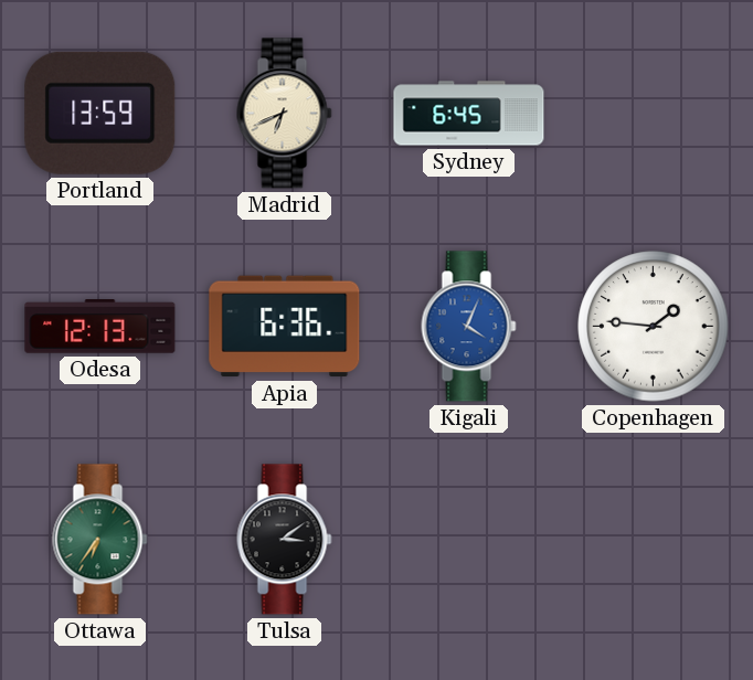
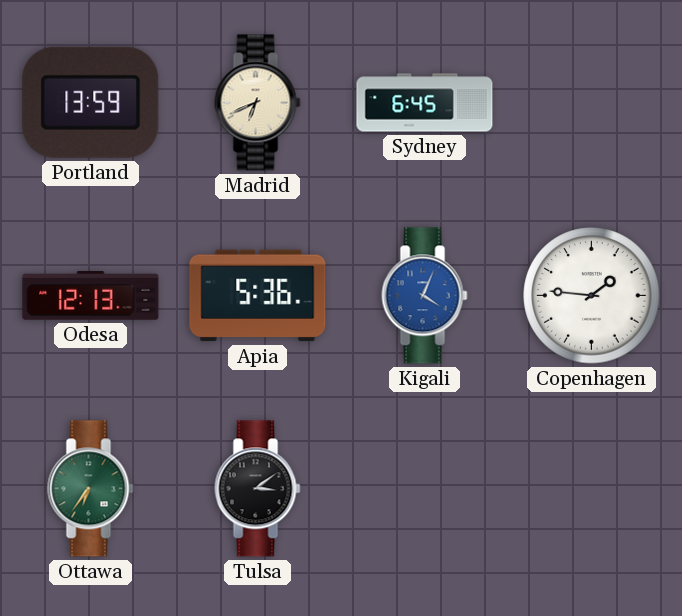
Apia: 6:36 -> 5:36 (258, 296)
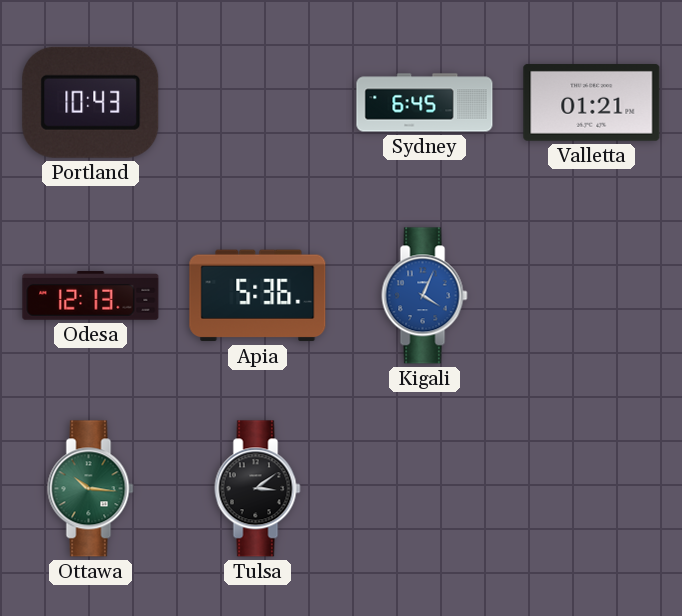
Portland: 13:59 -> 10:43 (91, 102)
Madrid: 6:41 -> none (258, 103)
Valletta: none -> 01:21 (592, 102)
Copenhagen: 1:46 -> none (592, 296)
Ottawa: 6:36 -> 10:16 (91, 489)
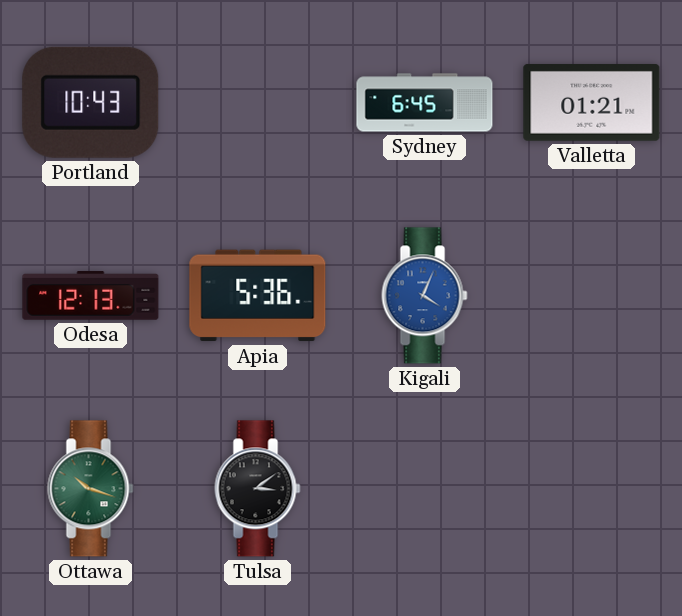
Ottawa: 10:16 -> 10:18 (91, 489)
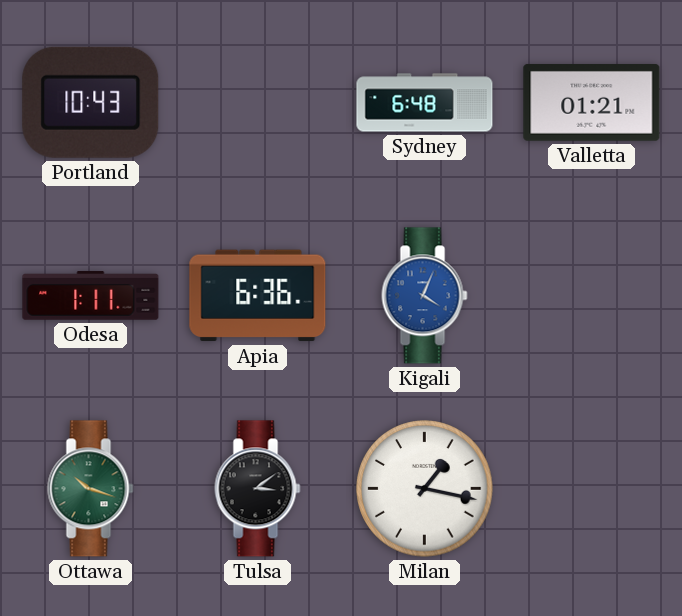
Sydney: 6:45 -> 6:48 (425, 103)
Odesa: 12:13 -> 1:11 (91, 296)
Apia: 5:36 -> 6:36 (258, 296)
Milan: none -> 1:17 (425, 489)
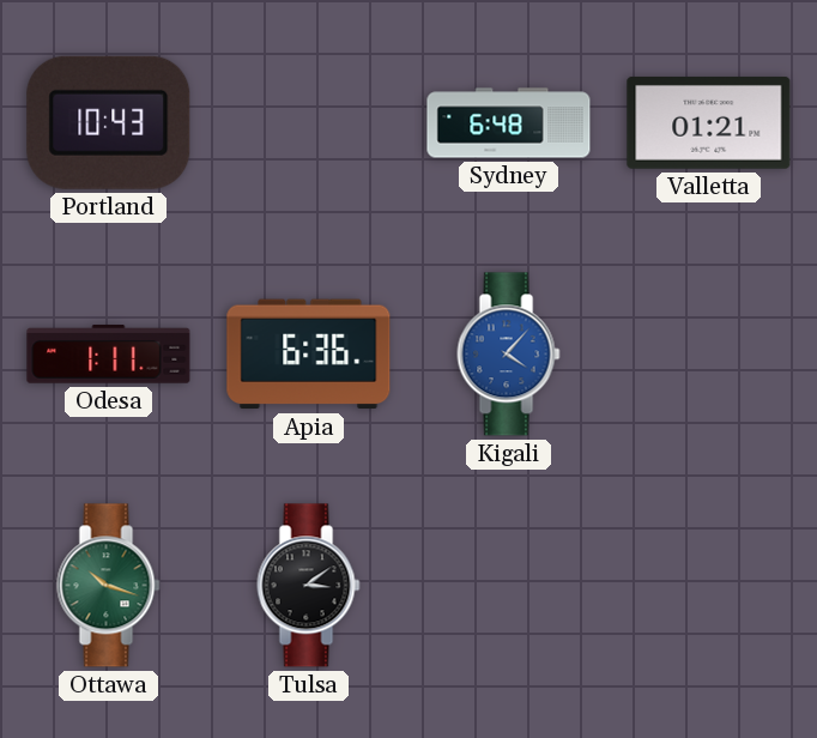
Kigali: 4:04 -> 4:07 (509, 355)
Milan: 1:17 -> none (425, 489)
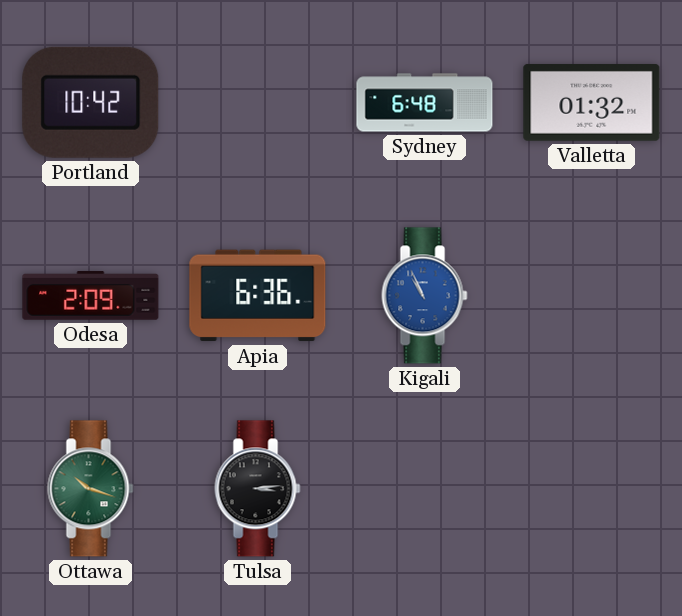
Portland: 10:43 -> 10:42 (91, 102)
Valletta: 01:21 -> 01:32 (592, 102)
Odesa: 1:11 -> 2:09 (91, 296)
Kigali: 4:07 -> 10:56 (425, 296)
Tulsa: 3:09 -> 3:14 (258, 489)
